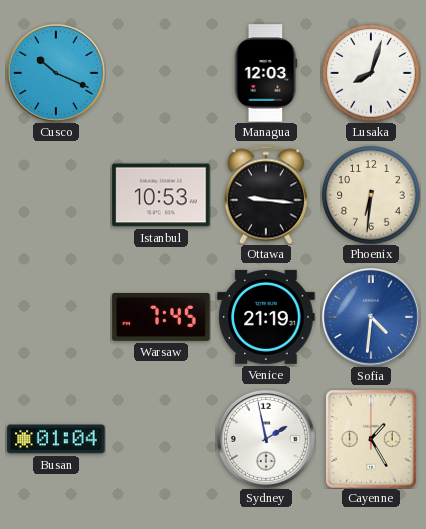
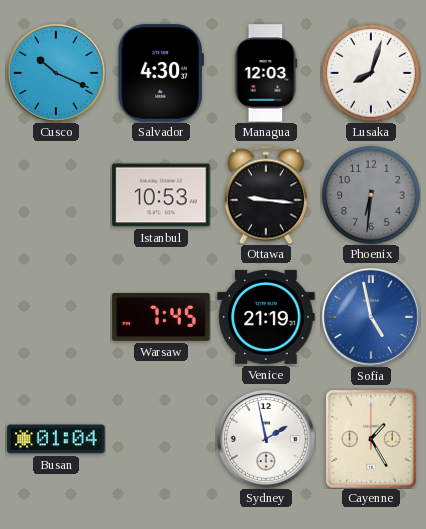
Salvador: none -> 4:30 (161, 73)
Phoenix dial: cream -> grey (371, 195)
Sofia: 4:31 -> 4:58 (371, 317)
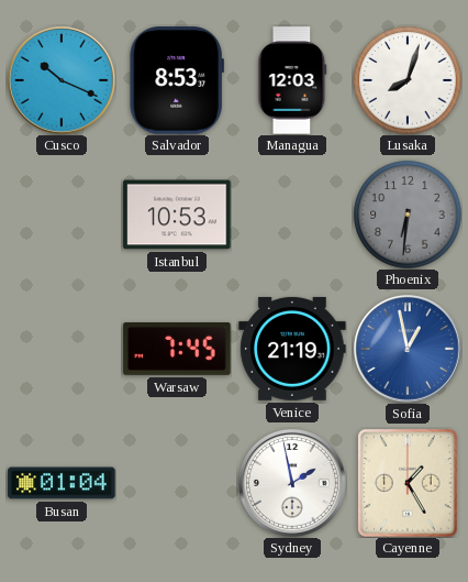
Salvador: 4:30 -> 8:53 (177, 80)
Ottawa: 9:16 -> none (266, 195)
Sofia: 4:58 -> 12:58 (408, 349)
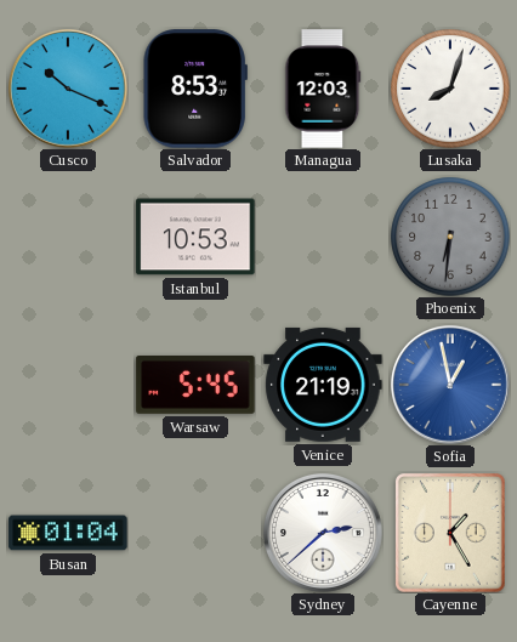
Warsaw: 7:45 -> 5:45 (195, 386)
Sydney: 1:58 -> 2:38 (323, 533)
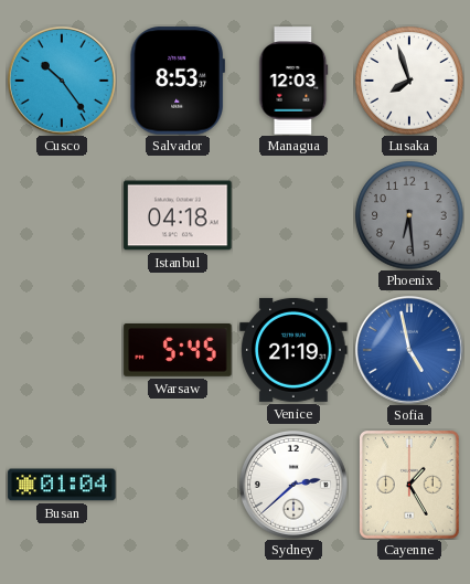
Cusco: 10:19 -> 10:24 (62, 81)
Lusaka: 8:03 -> 7:57 (409, 81)
Istanbul: 10:53 -> 04:18 (178, 215)
Phoenix: 6:31 -> 6:29 (409, 215)
Sofia: 12:58 -> 4:58 (409, 350)
